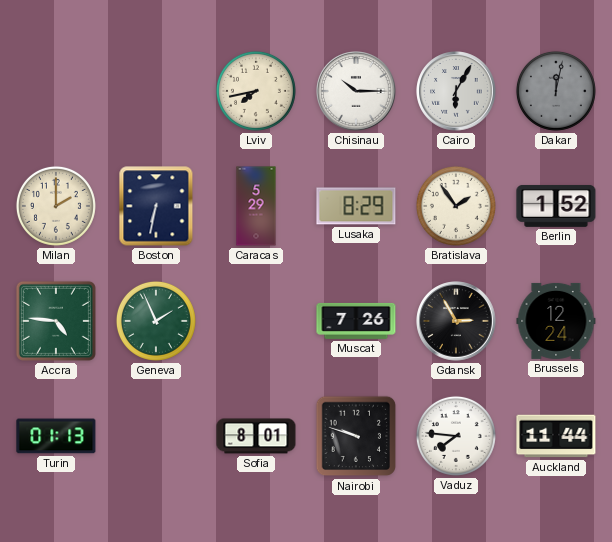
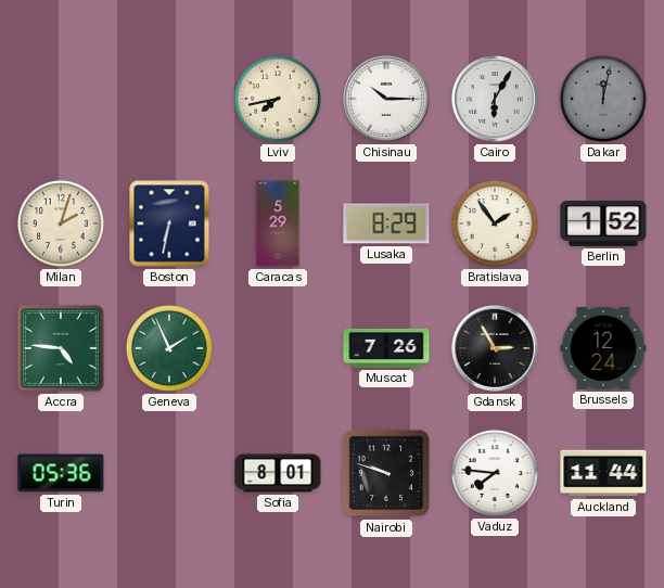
Milan: 2:00 -> 2:03 (61, 223)
Turin: 01:13 -> 05:36 (61, 473)
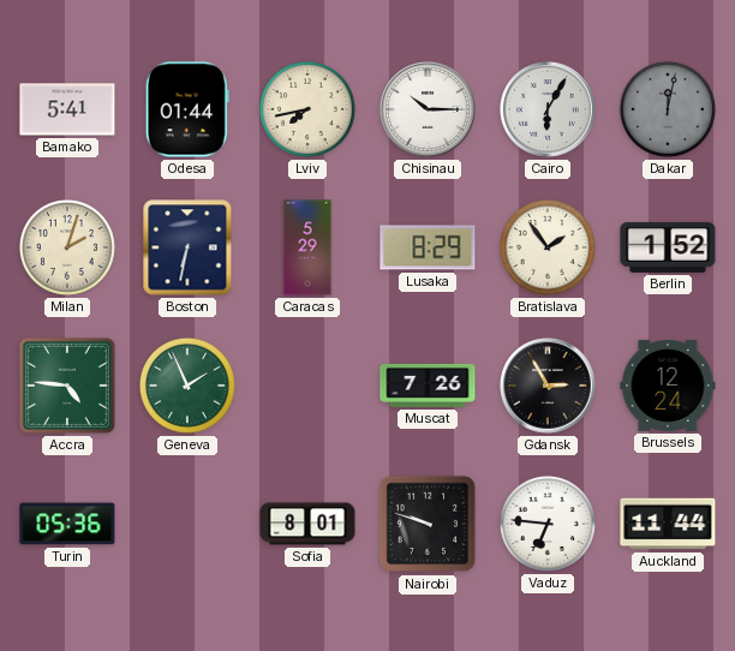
Bamako: none -> 5:41 (67, 109)
Odesa: none -> 01:44 (187, 109)
Vaduz: 7:46 -> 6:46 (548, 524)
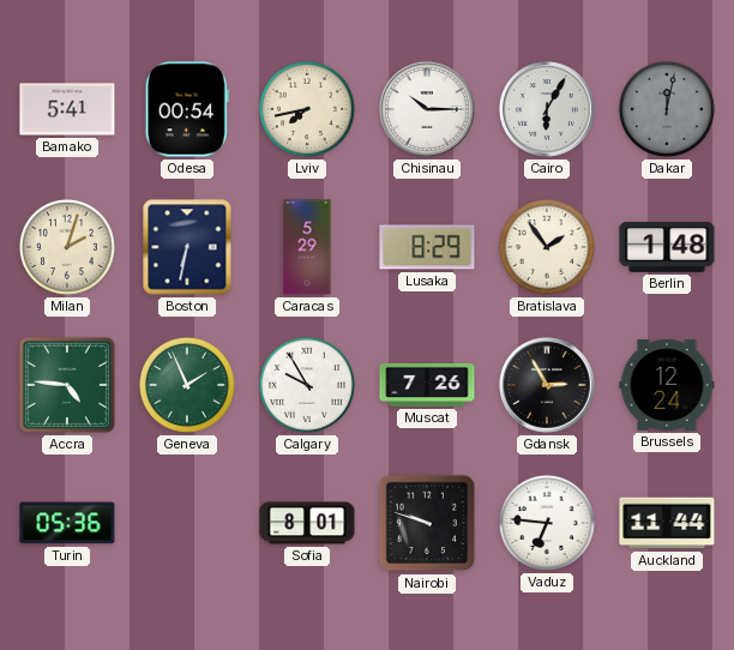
Odesa: 01:44 -> 00:54 (187, 109)
Berlin: 1:52 -> 1:48 (667, 247)
Calgary: none -> 9:55 (307, 385)
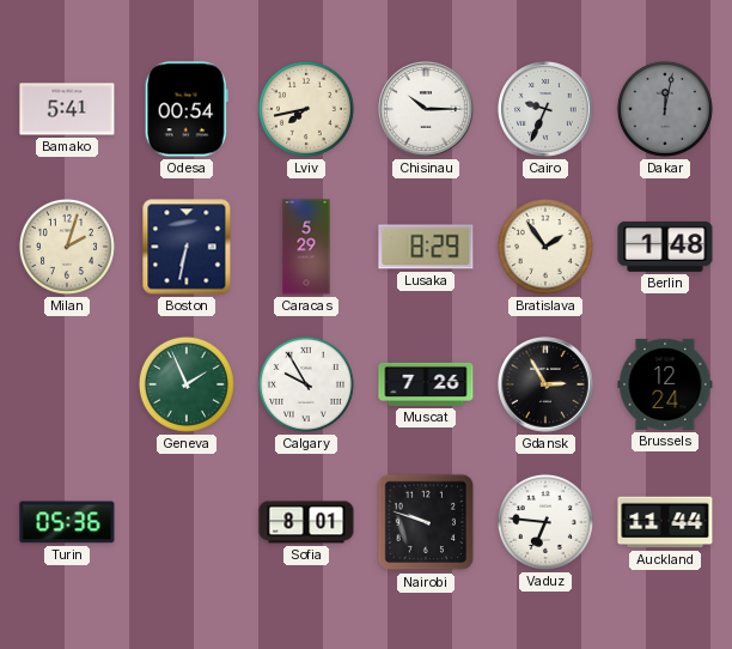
Cairo: 6:05 -> 9:34 (545, 109)
Accra: 4:46 -> none (67, 385)
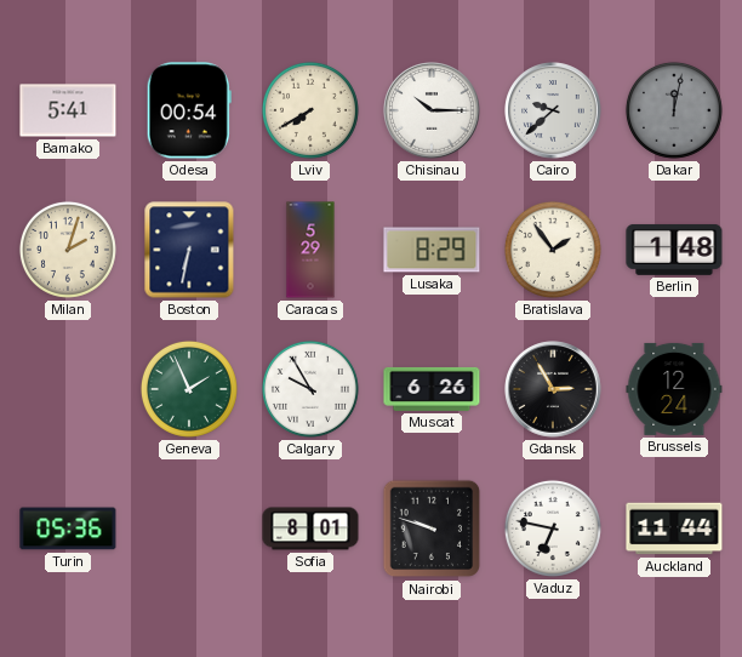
Lviv: 7:43 -> 7:40 (310, 110)
Cairo: 9:34 -> 9:38 (553, 110)
Muscat: 7:26 -> 6:26 (432, 389)
Vaduz: 6:46 -> 6:47 (553, 529)
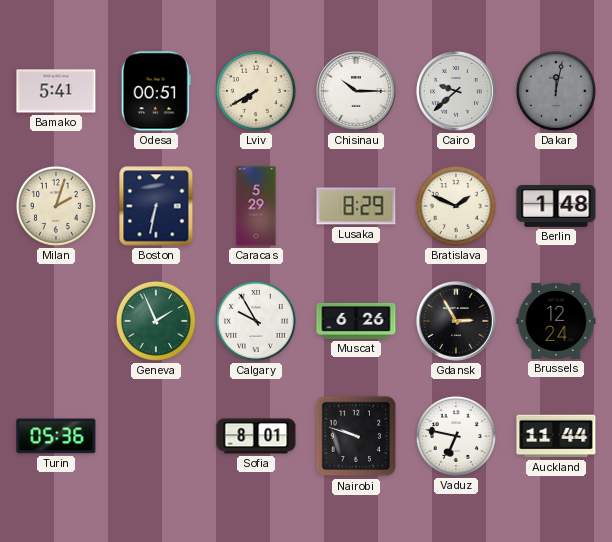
Odesa: 00:54 -> 00:51 (156, 91)
Bratislava: 1:54 -> 1:49 (456, 206)
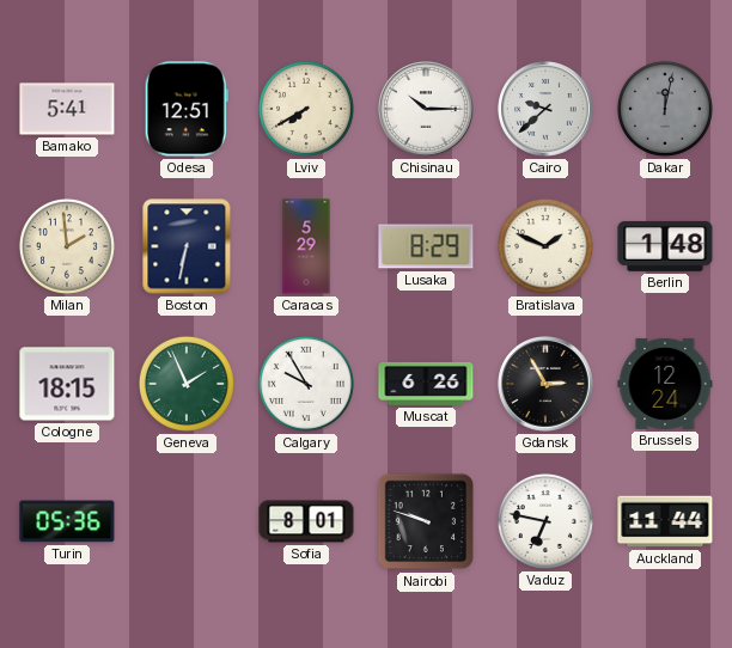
Odesa: 00:51 -> 12:51 (187, 109)
Milan: 2:03 -> 1:59 (67, 246)
Cologne: none -> 18:15 (67, 384)
